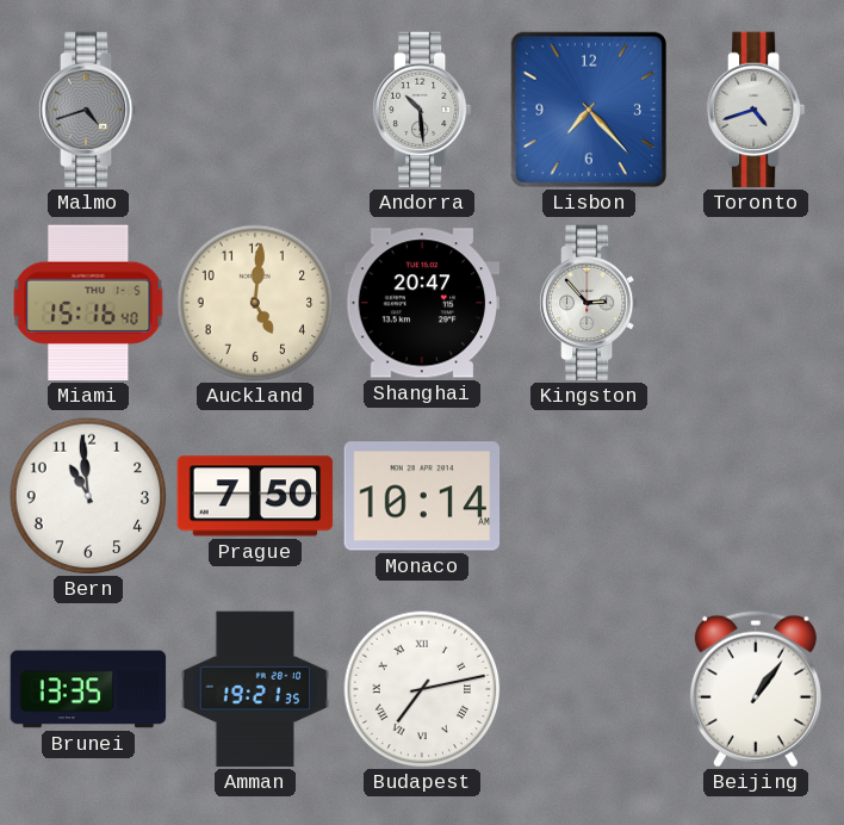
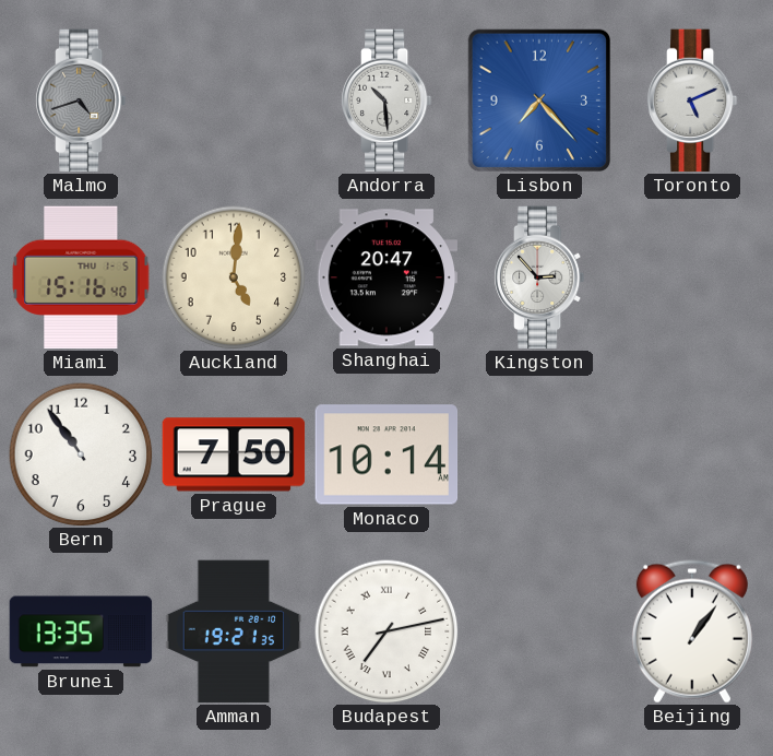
Toronto: 4:42 -> 5:11 (692, 101)
Bern: 10:59 -> 10:54 (81, 454)
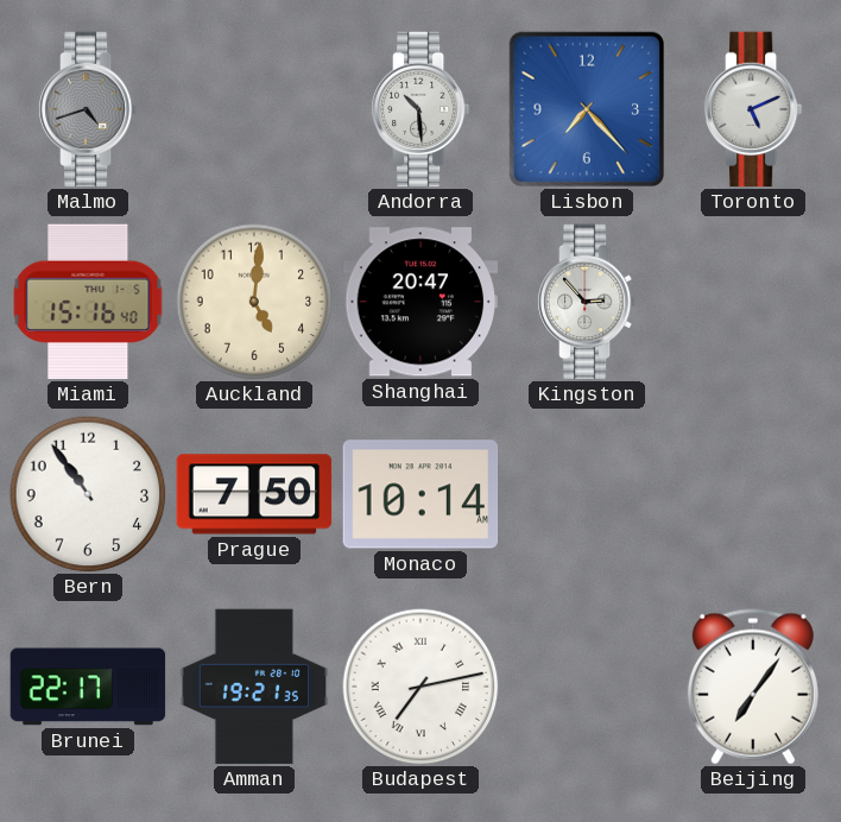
Brunei: 13:35 -> 22:17 (88, 687)
Beijing: 1:06 -> 7:06 (753, 687)
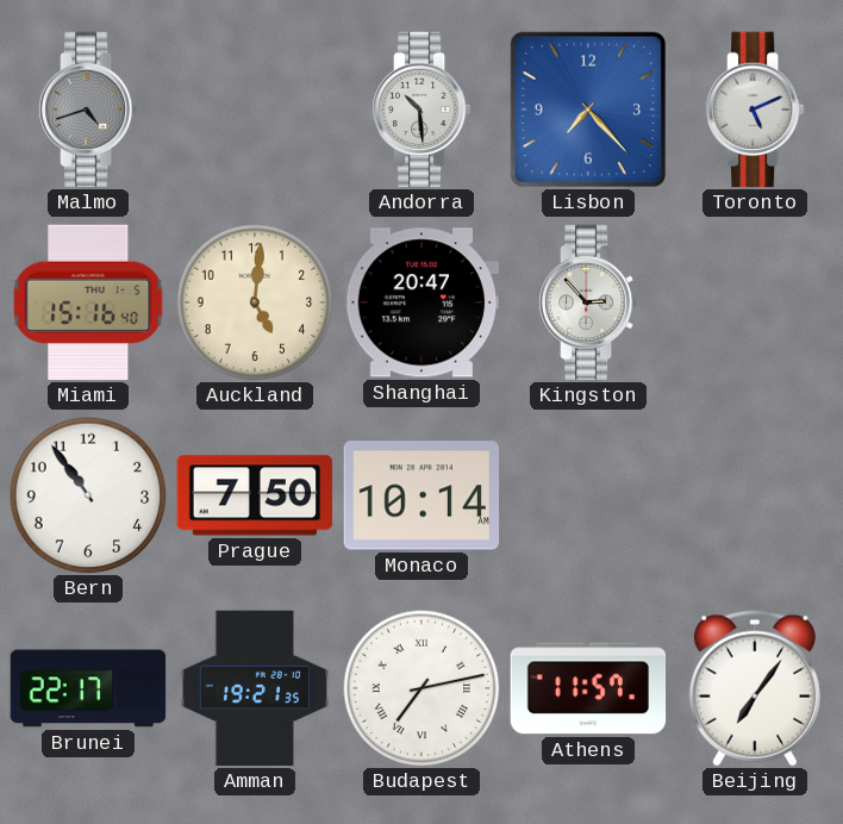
Athens: none -> 11:57 (588, 688)
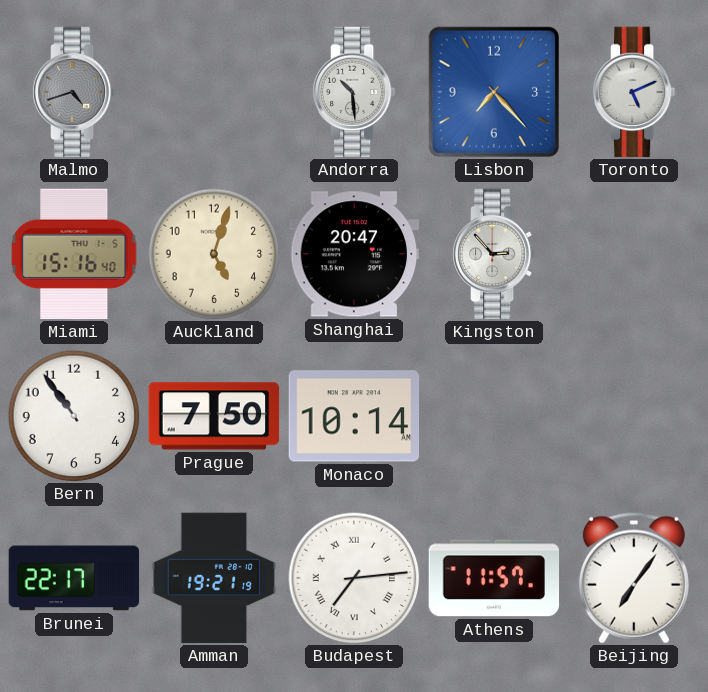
Auckland: 5:01 -> 5:03 (214, 254)
Amman: 19:21:35 -> 19:21:19 (214, 578)
Budapest: 7:13 -> 7:14 (354, 578)
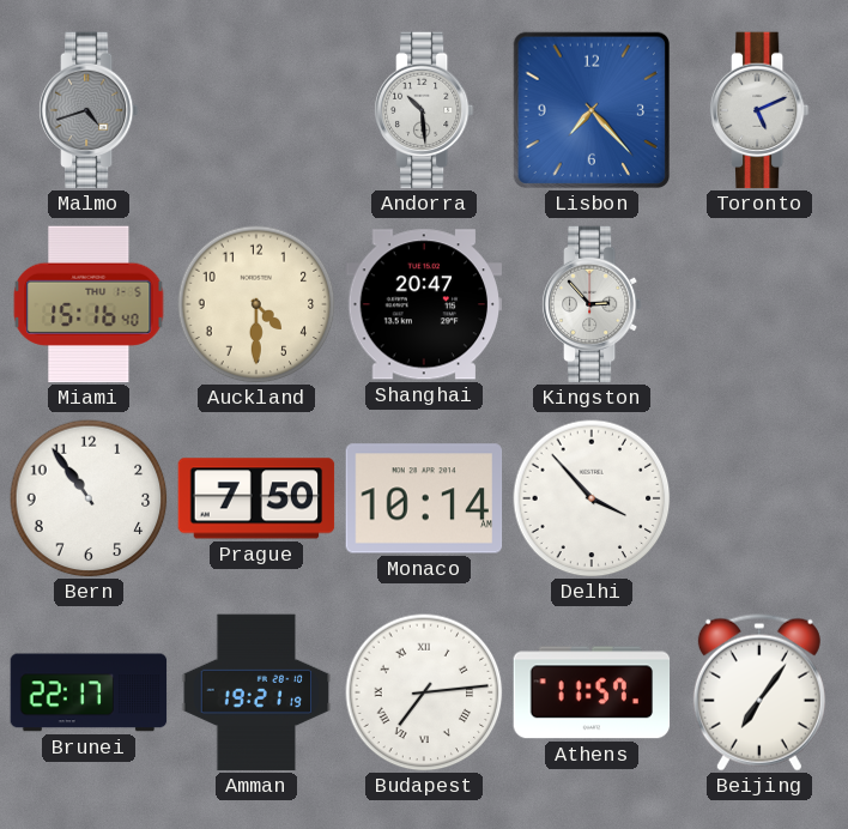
Auckland: 5:03 -> 4:30 (256, 304)
Delhi: none -> 3:53 (592, 498)
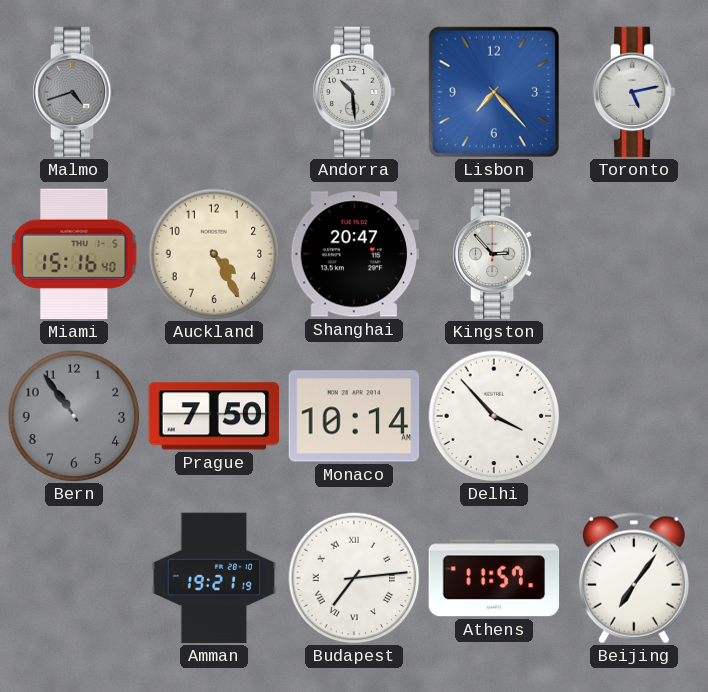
Toronto: 5:11 -> 5:13 (634, 92)
Auckland: 4:30 -> 4:25 (214, 254)
Bern dial: white -> grey (74, 416)
Brunei: 22:17 -> none (89, 692)
